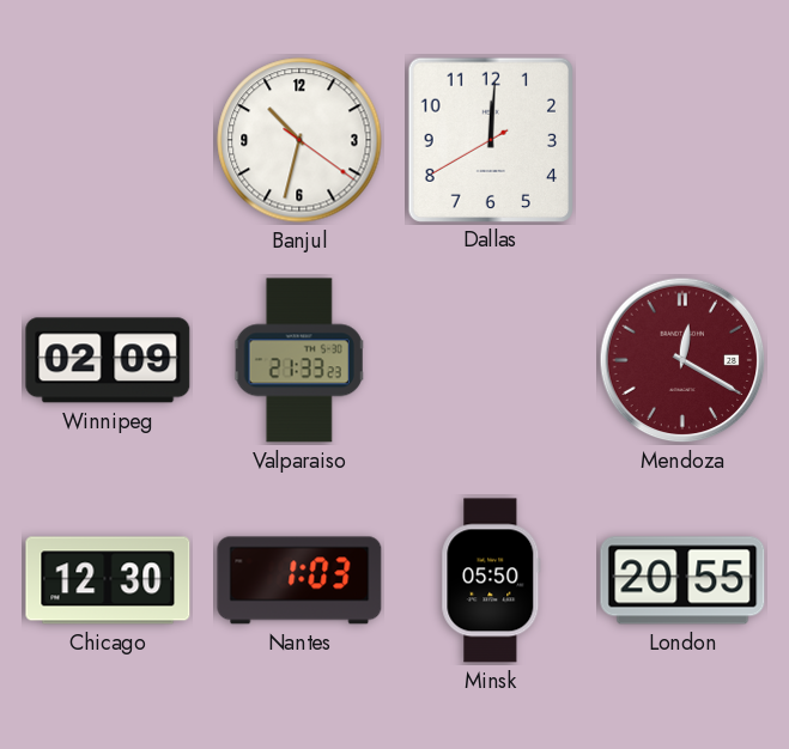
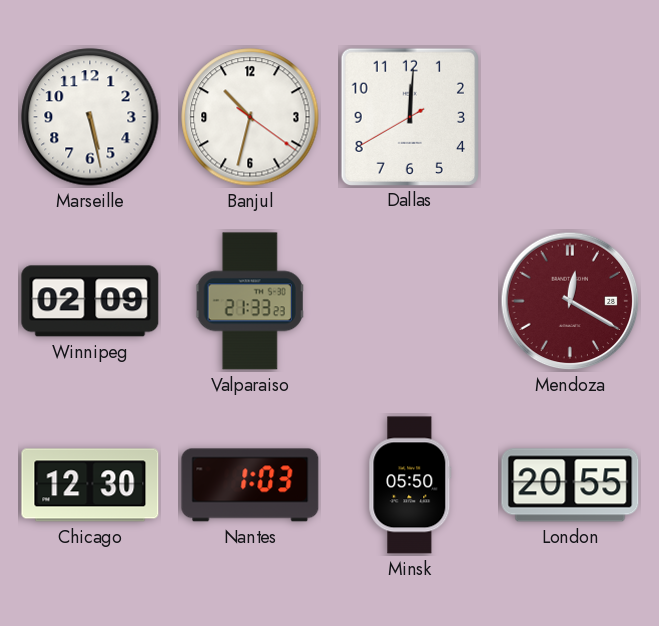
Marseille: none -> 5:28 (90, 117)
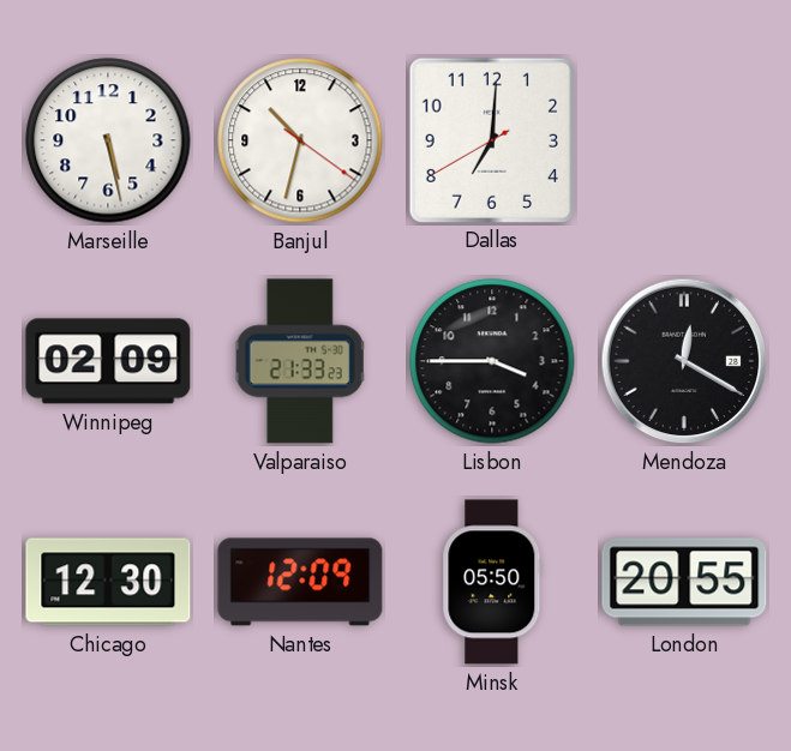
Dallas: 12:00 -> 7:00 (491, 139)
Lisbon: none -> 3:45 (492, 361)
Mendoza dial: burgundy -> black (684, 361)
Nantes: 1:03 -> 12:09 (300, 582)
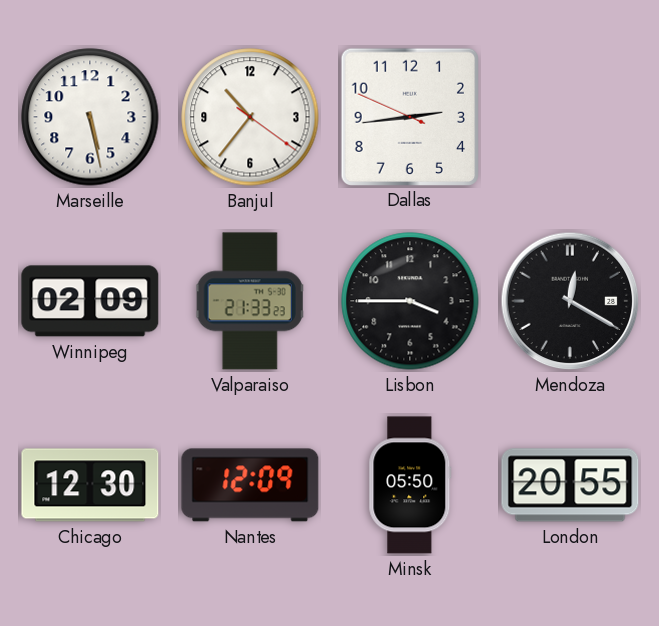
Banjul: 10:32 -> 10:36 (250, 117)
Dallas: 7:00 -> 2:43 (409, 116)
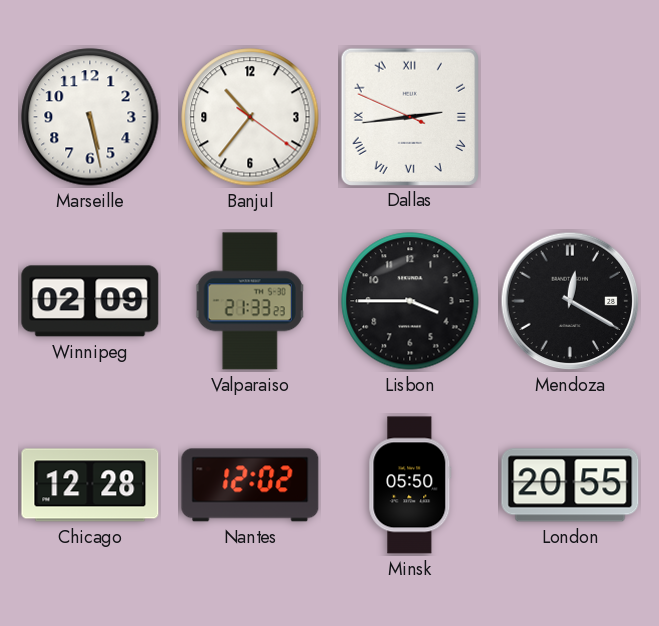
Dallas numerals: Arabic -> Roman (409, 116)
Chicago: 12:30 -> 12:28 (90, 485)
Nantes: 12:09 -> 12:02 (250, 485)
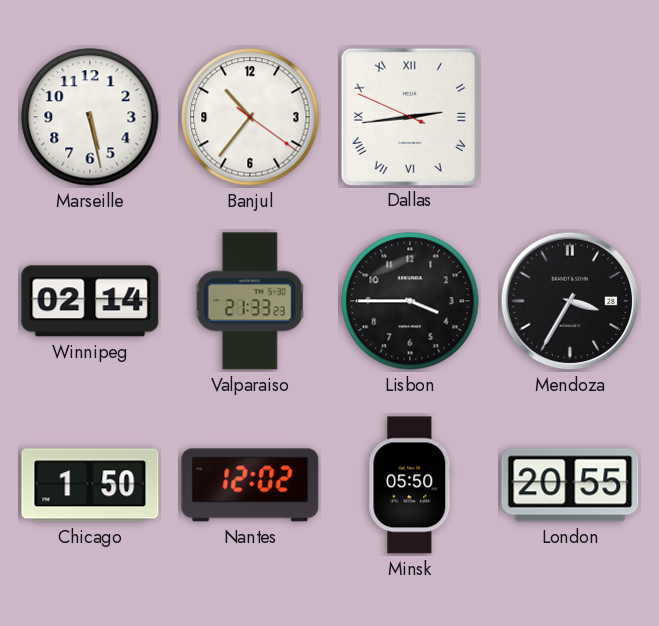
Winnipeg: 02:09 -> 02:14 (90, 301)
Mendoza: 12:20 -> 3:35 (570, 301)
Chicago: 12:28 -> 1:50 (90, 485)
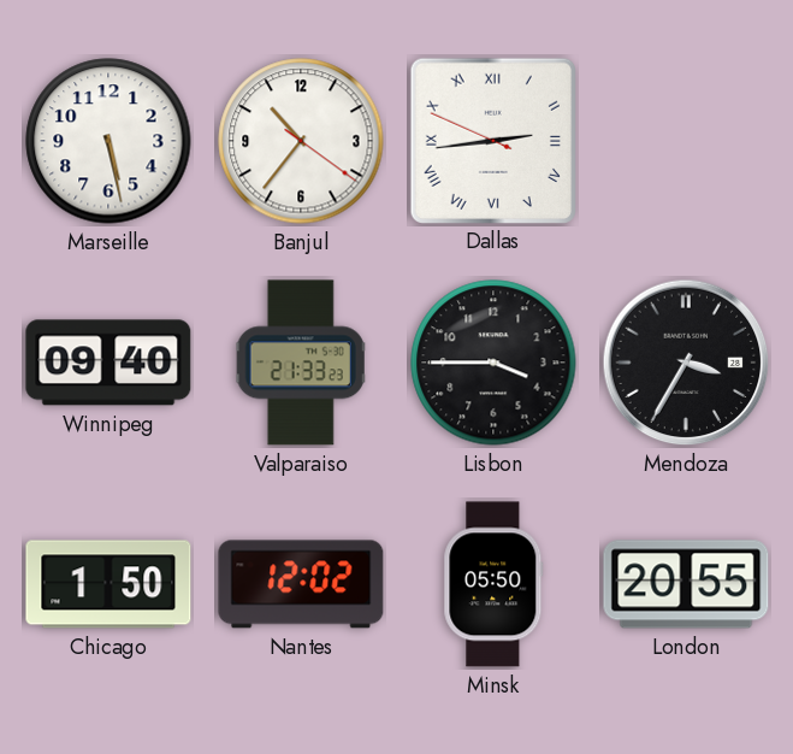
Winnipeg: 02:14 -> 09:40 (108, 363)
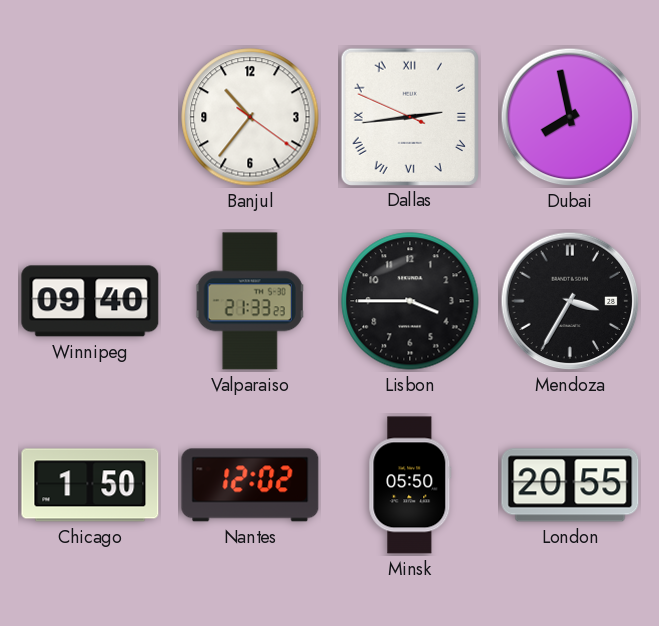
Marseille: 5:28 -> none (108, 141)
Dubai: none -> 7:58 (570, 117)
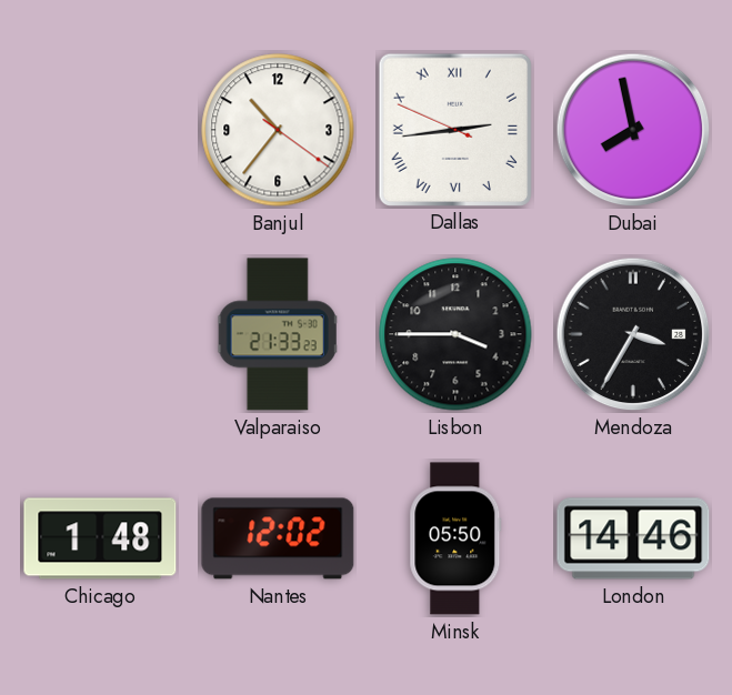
Winnipeg: 09:40 -> none (90, 301)
Chicago: 1:50 -> 1:48 (100, 538)
London: 20:55 -> 14:46 (633, 538)
